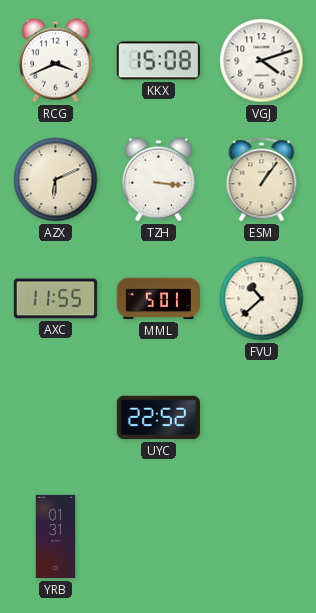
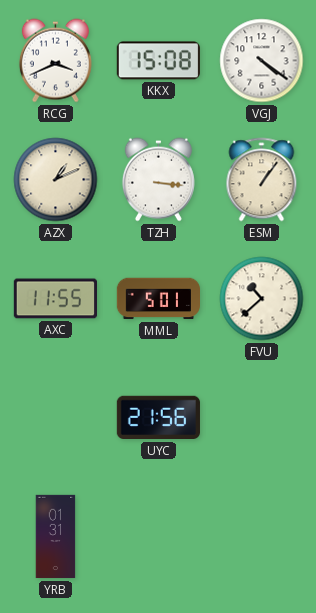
VGJ: 4:12 -> 4:21 (262, 61)
AZX: 6:11 -> 1:11 (56, 180)
UYC: 22:52 -> 21:56 (158, 418)
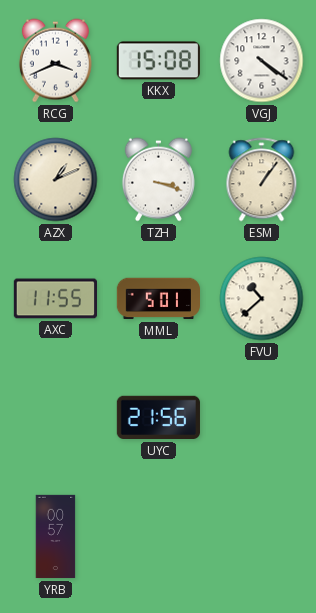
TZH: 3:16 -> 3:18 (158, 180)
YRB: 01:31 -> 00:57 (56, 537)
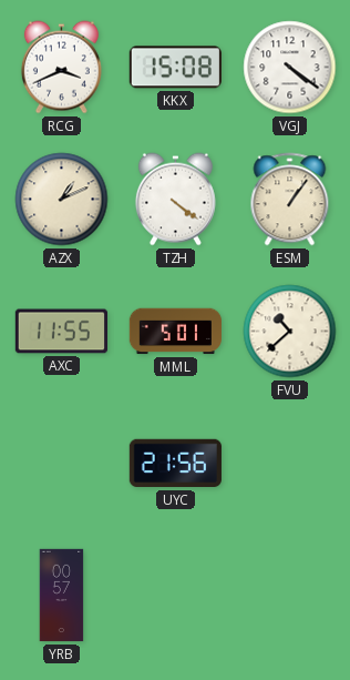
TZH: 3:18 -> 4:21 (175, 200)
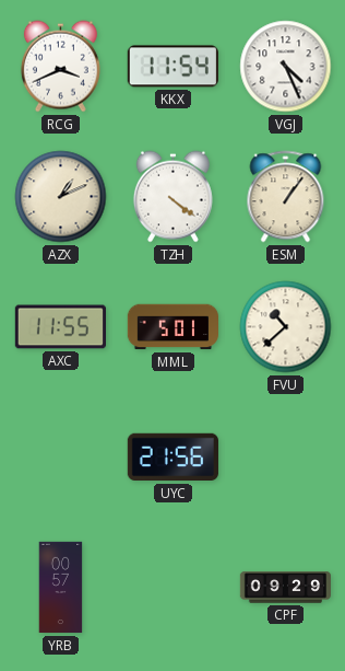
KKX: 15:08 -> 11:54 (172, 67)
VGJ: 4:21 -> 4:26 (286, 67)
CPF: none -> 09:29 (285, 588)
